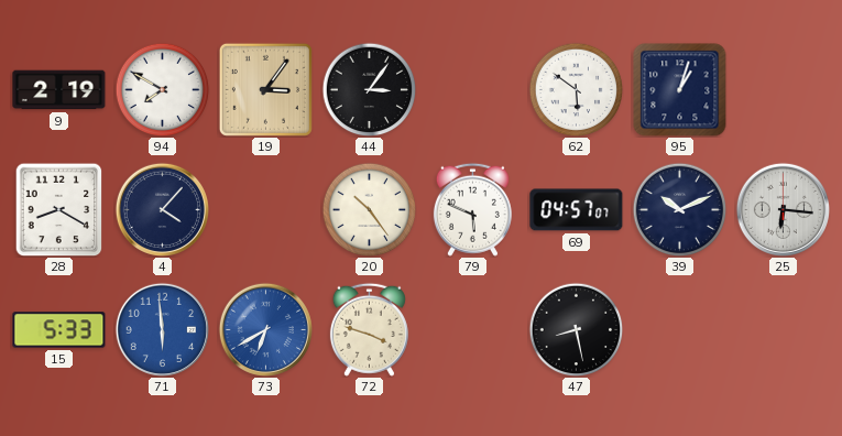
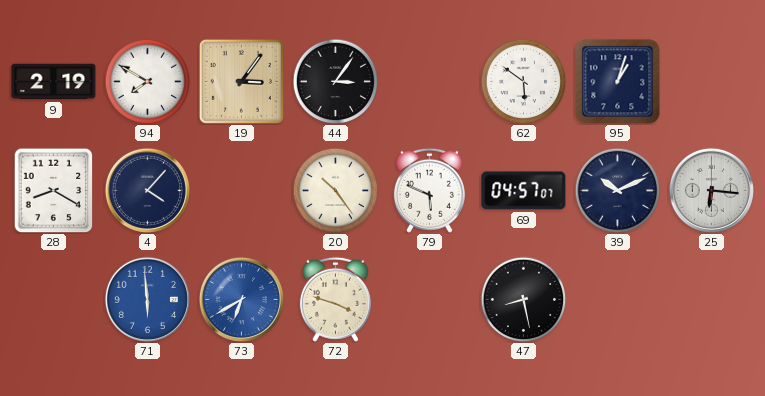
15: 5:33 -> none (59, 330)
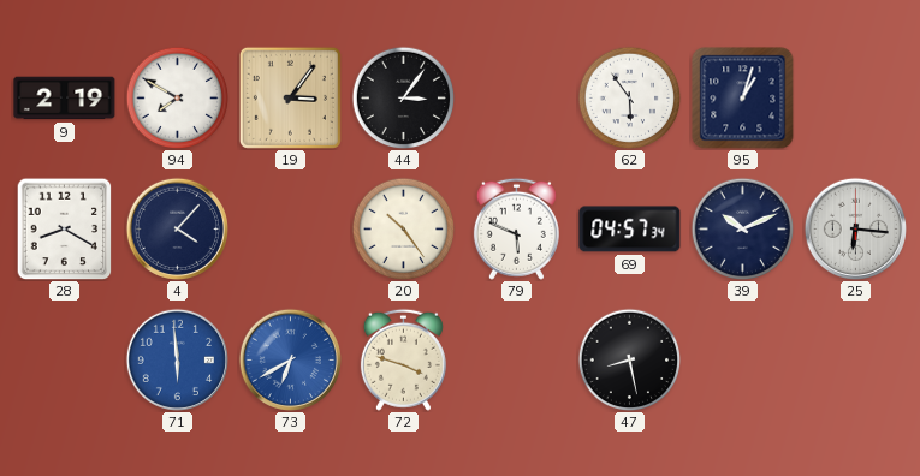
62: 5:51 -> 5:54 (629, 97)
69: 04:57:07 -> 04:57:34 (630, 230)
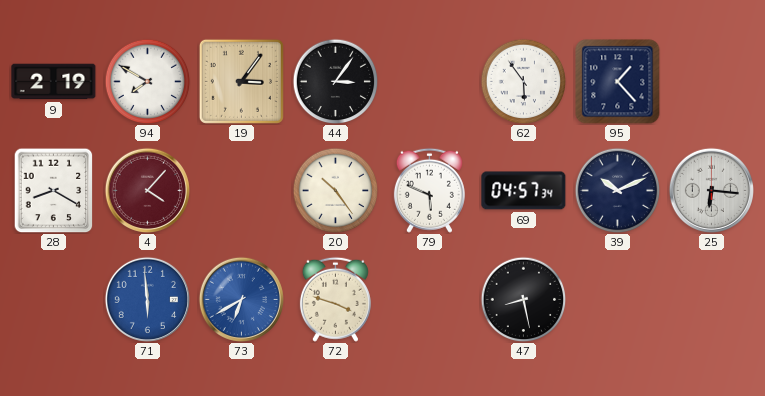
95: 1:03 -> 1:23 (618, 82)
4 dial: navy -> burgundy (147, 190)
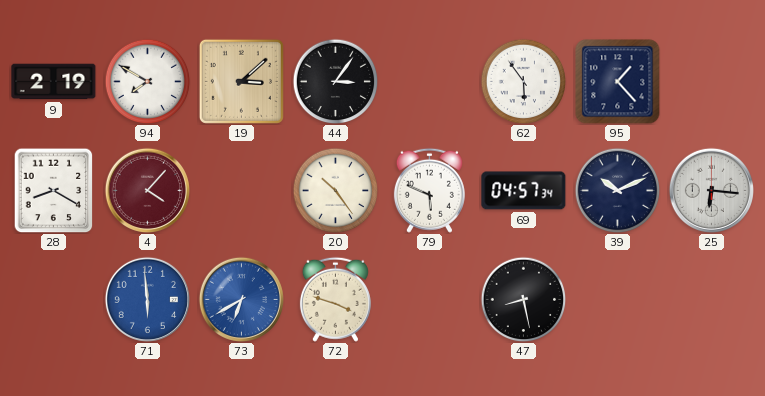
19: 3:06 -> 3:08 (241, 81)
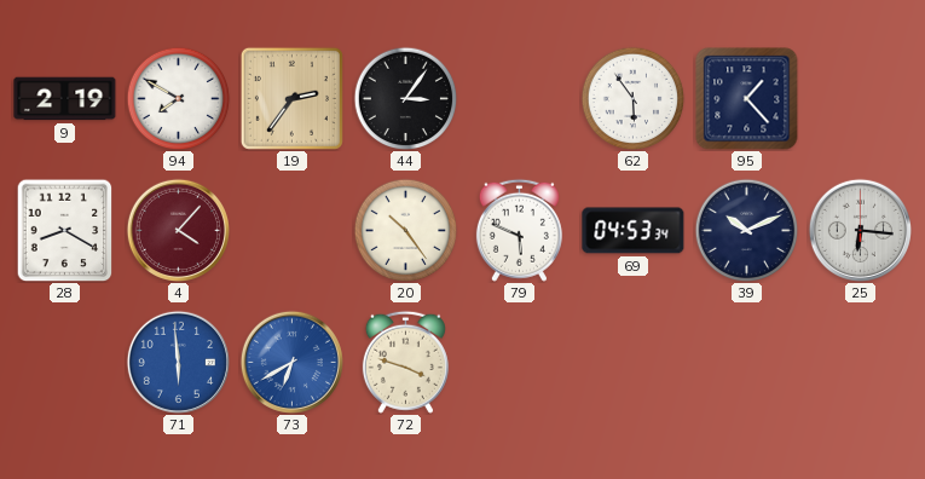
19: 3:08 -> 2:36 (291, 98)
69: 04:57 -> 04:53 (634, 231)
47: 8:28 -> none (523, 299)
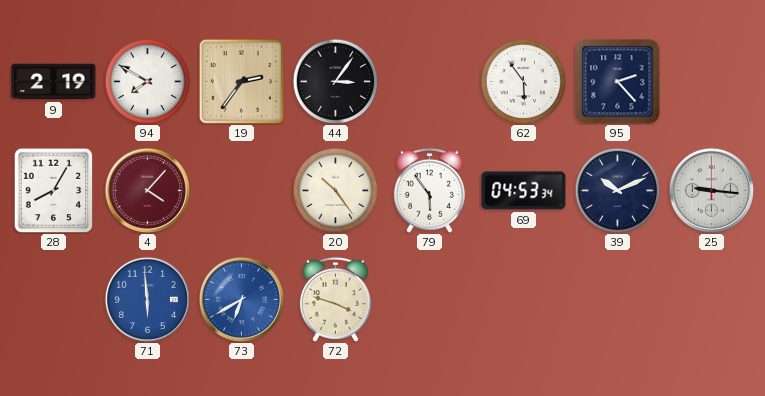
95: 1:23 -> 2:23 (618, 82)
28: 8:20 -> 8:05 (54, 190)
79: 5:49 -> 5:54 (429, 190)
25: 6:16 -> 9:16 (711, 190)
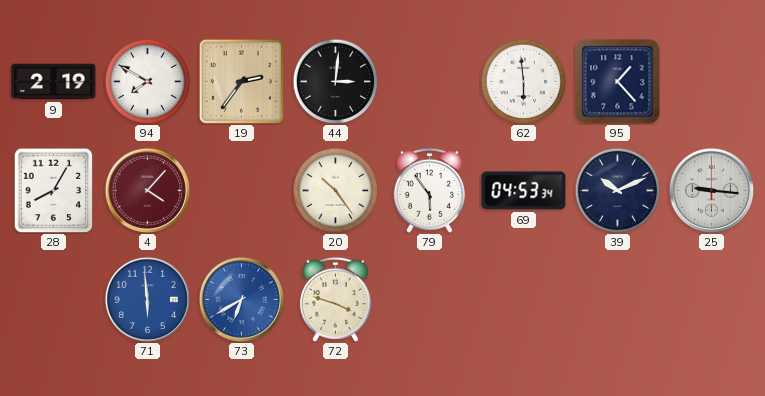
44: 3:06 -> 3:01 (335, 81)
62: 5:54 -> 5:59 (523, 81)
95: 2:23 -> 1:23 (618, 82)
